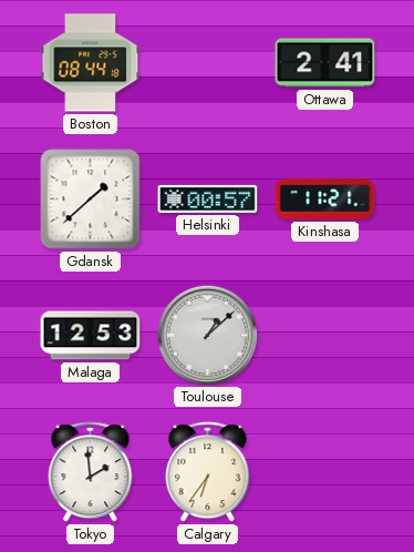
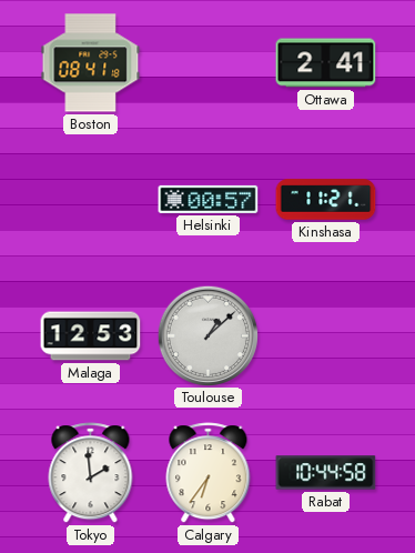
Boston: 08:44 -> 08:41 (91, 63)
Gdansk: 1:38 -> none (91, 200)
Rabat: none -> 10:44 (326, 473)
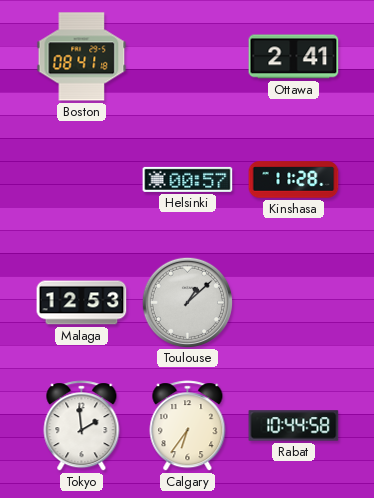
Kinshasa: 11:21 -> 11:28 (294, 180)
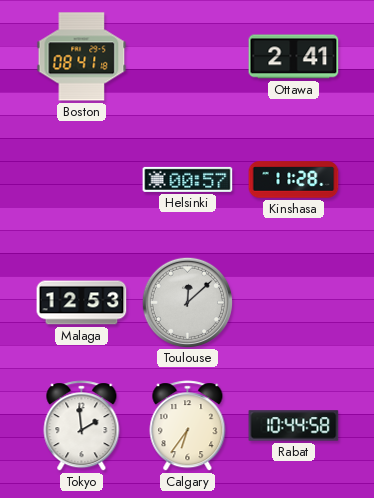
Toulouse: 1:08 -> 12:08 (187, 302)
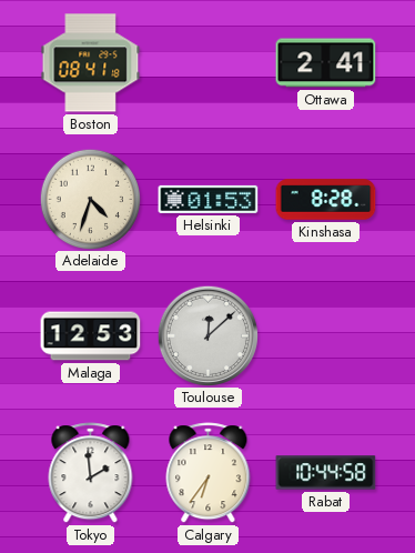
Adelaide: none -> 4:33 (90, 199)
Helsinki: 00:57 -> 01:53 (209, 199)
Kinshasa: 11:28 -> 8:28 (326, 200)
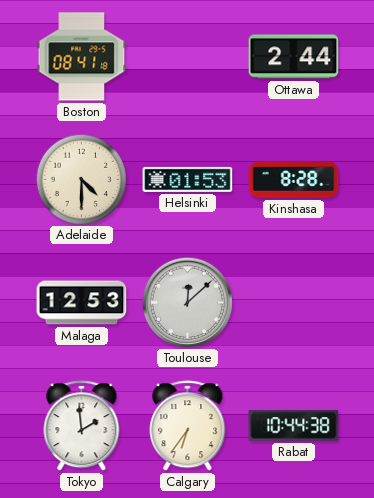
Ottawa: 2:41 -> 2:44 (294, 57)
Adelaide: 4:33 -> 4:30 (81, 179)
Rabat: 10:44:58 -> 10:44:38 (294, 426)
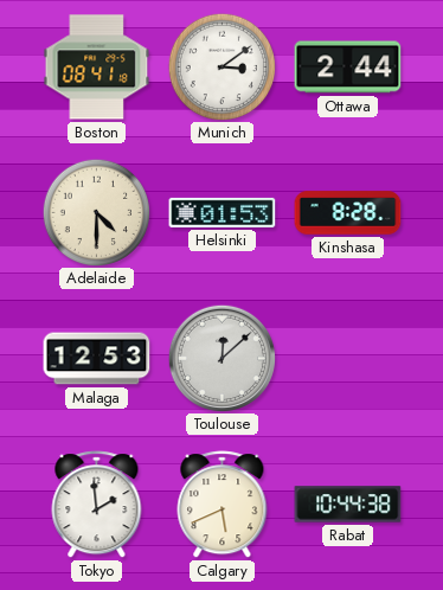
Munich: none -> 3:09 (221, 66)
Calgary: 6:36 -> 5:41 (223, 505)
